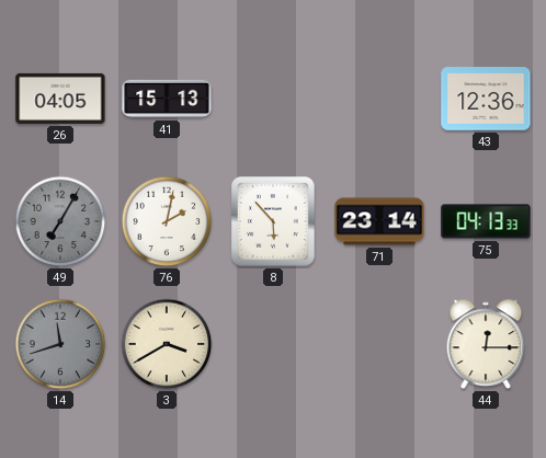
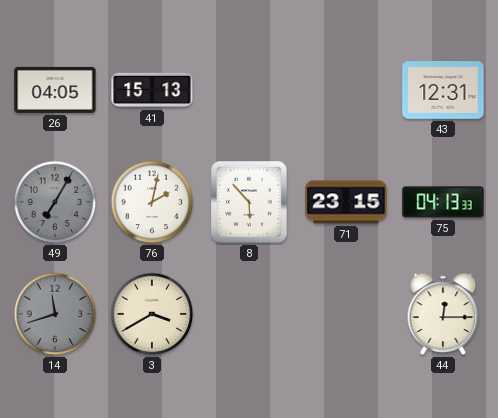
43: 12:36 -> 12:31 (443, 90)
71: 23:14 -> 23:15 (346, 202)
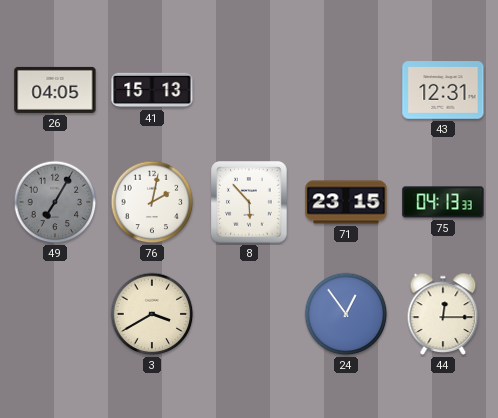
14: 11:42 -> none (55, 314)
24: none -> 12:54 (346, 314)
